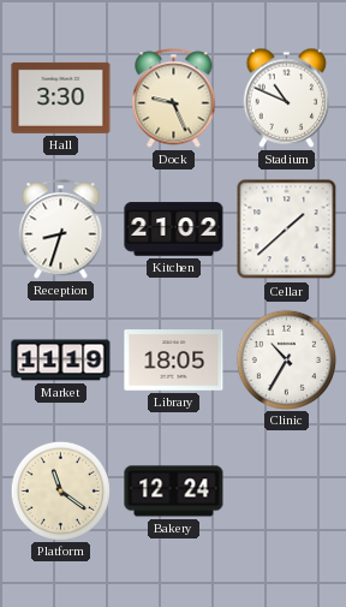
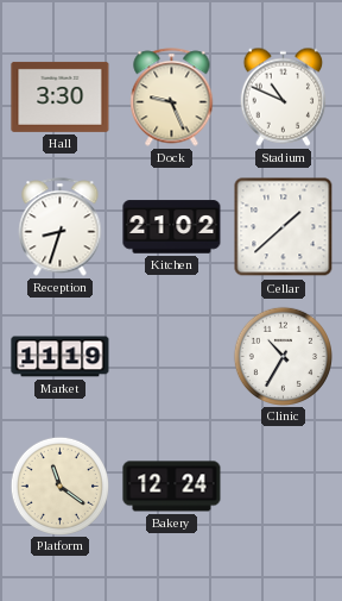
Library: 18:05 -> none (174, 361)
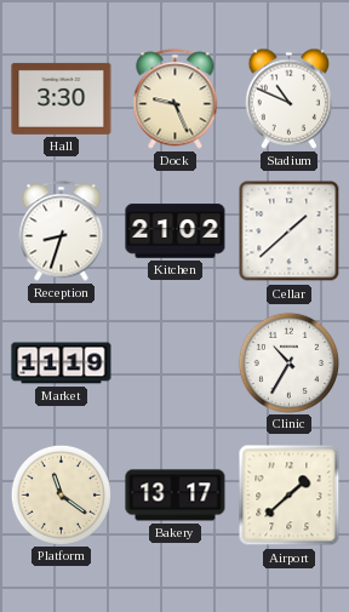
Bakery: 12:24 -> 13:17 (176, 496)
Airport: none -> 1:38 (290, 496)
